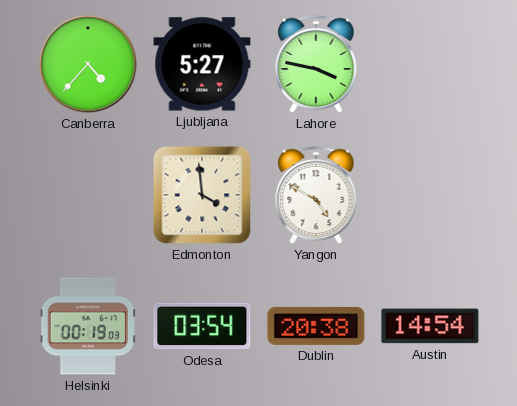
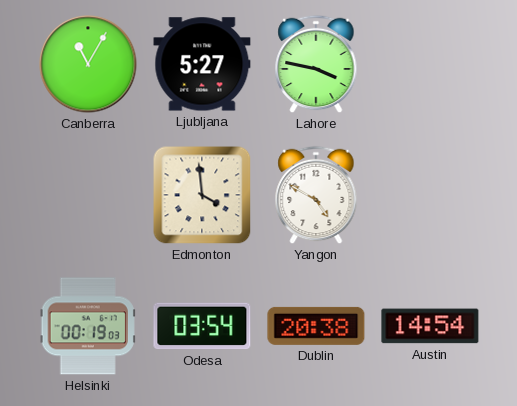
Canberra: 4:37 -> 11:05 (88, 64)
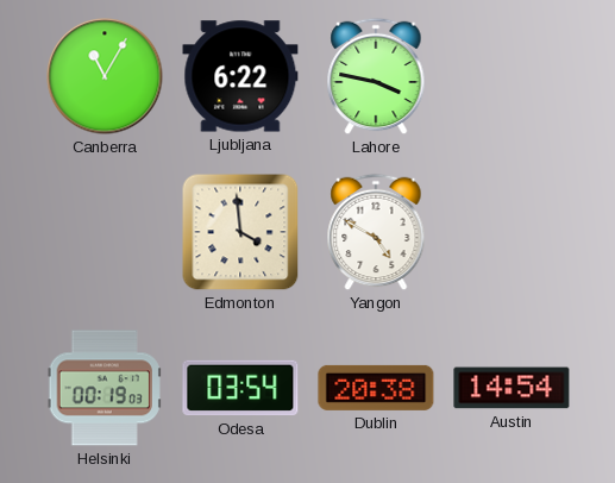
Ljubljana: 5:27 -> 6:22 (240, 76)
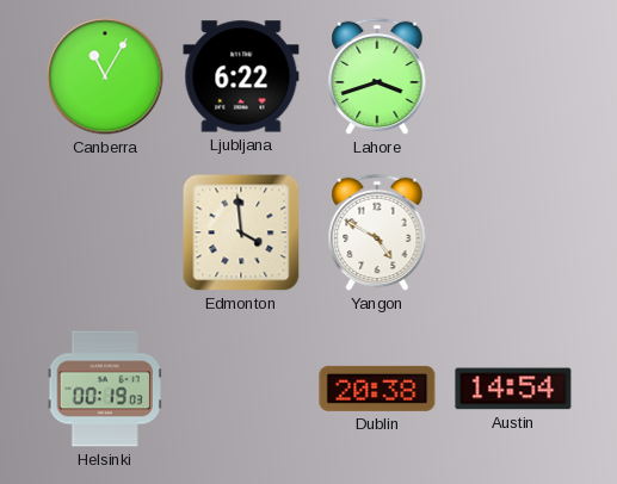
Lahore: 3:47 -> 3:42 (377, 76)
Odesa: 03:54 -> none (240, 388)
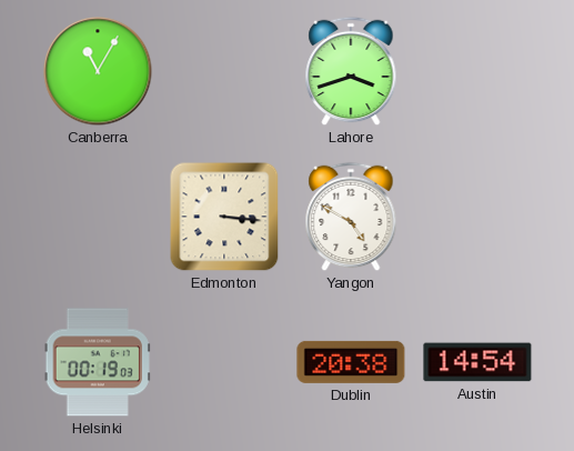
Ljubljana: 6:22 -> none (241, 76)
Edmonton: 3:59 -> 3:16 (224, 217)
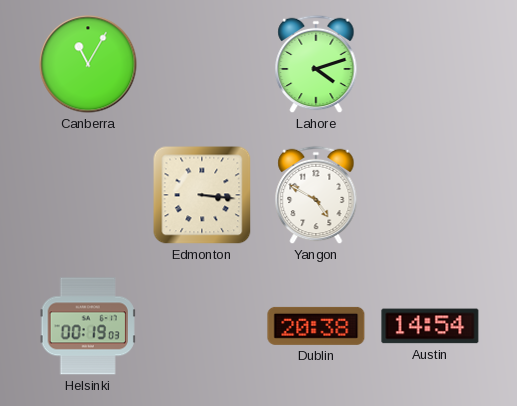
Lahore: 3:42 -> 4:12 (316, 64)
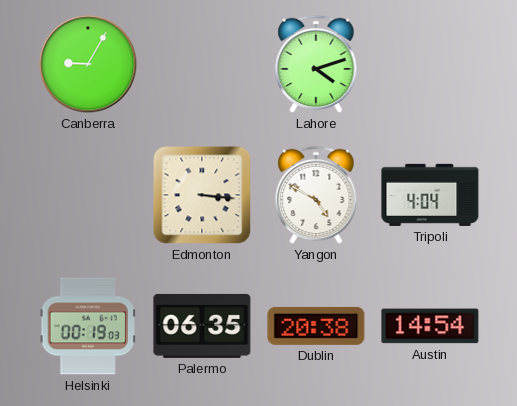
Canberra: 11:05 -> 9:05 (88, 64)
Tripoli: none -> 4:04 (430, 195)
Palermo: none -> 06:35 (202, 326)
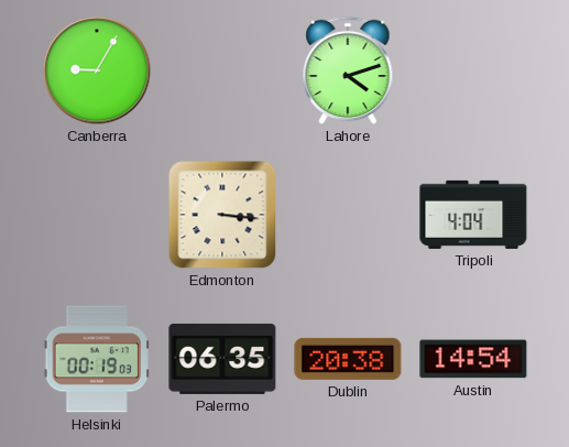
Yangon: 4:50 -> none (316, 195)
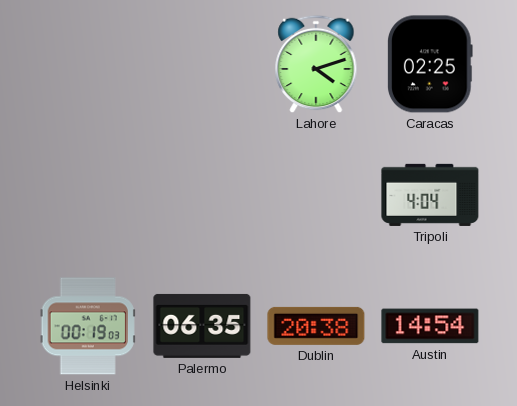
Canberra: 9:05 -> none (97, 70)
Caracas: none -> 02:25 (431, 64)
Edmonton: 3:16 -> none (222, 215)
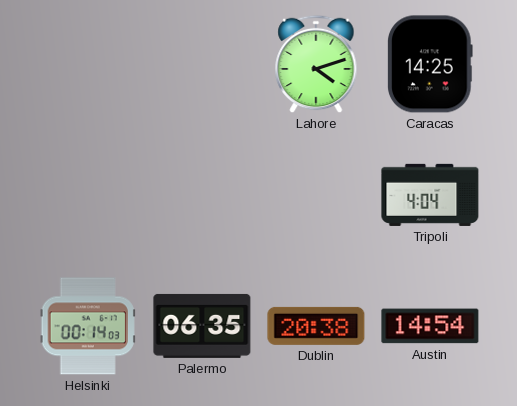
Caracas: 02:25 -> 14:25 (431, 64)
Helsinki: 00:19 -> 00:14 (88, 326)
